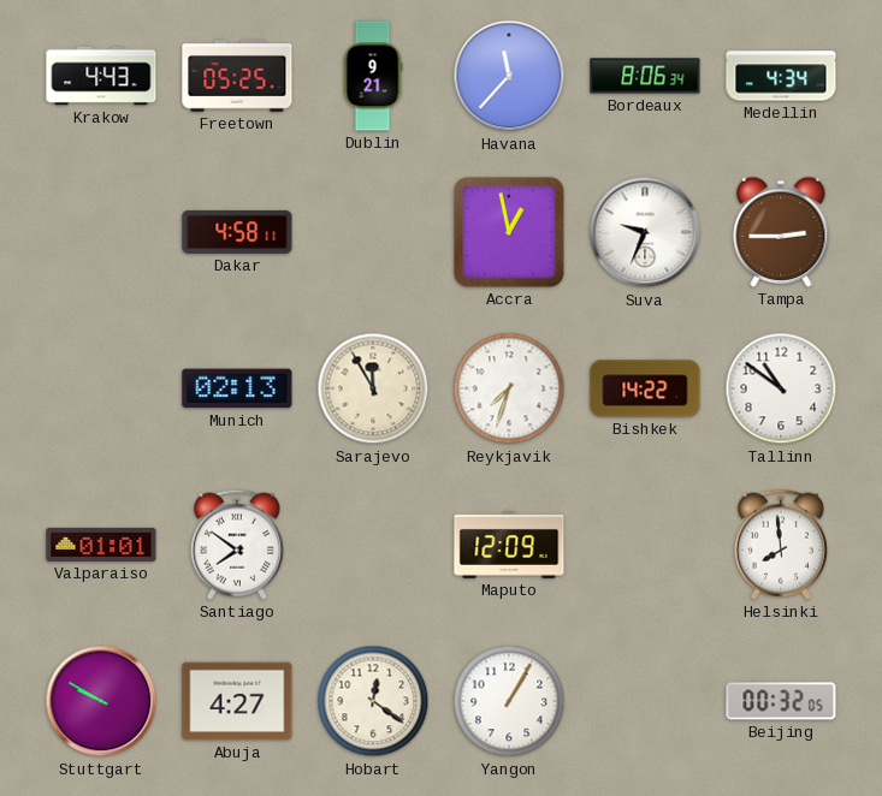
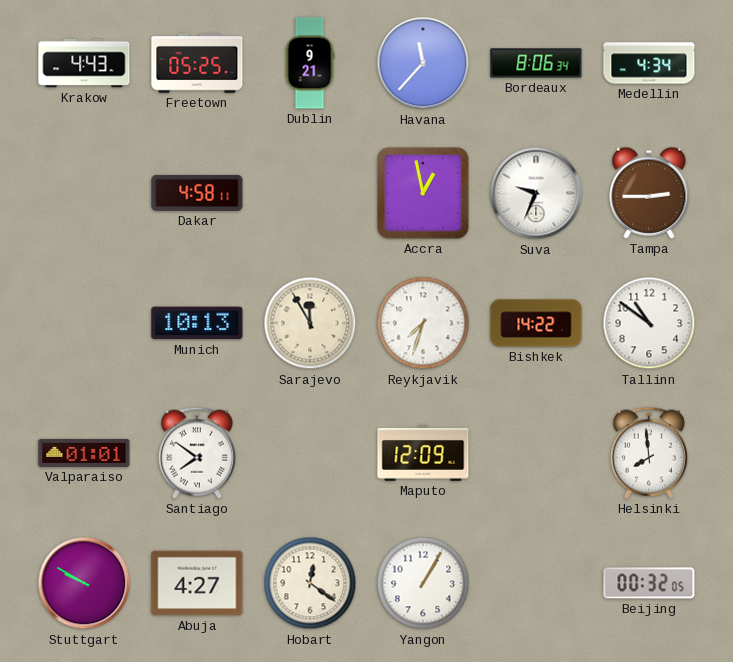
Munich: 02:13 -> 10:13 (197, 323)
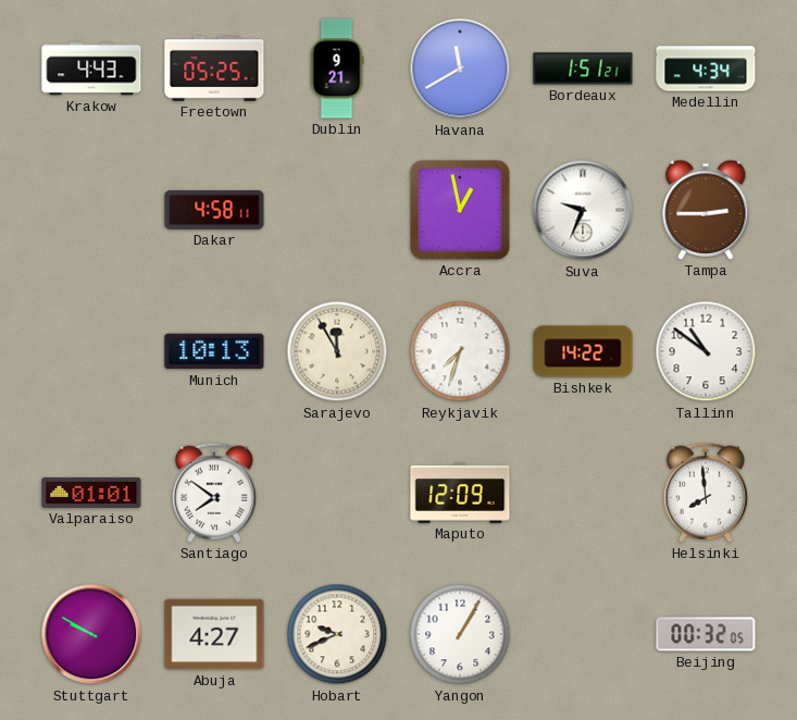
Havana: 11:37 -> 11:40 (460, 69)
Bordeaux: 8:06 -> 1:51 (583, 69)
Hobart: 12:21 -> 9:41 (337, 634)
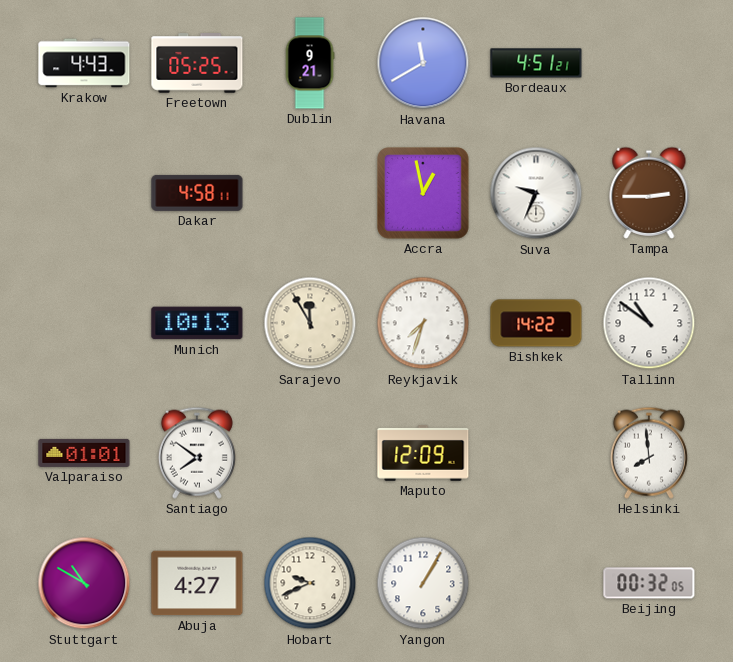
Bordeaux: 1:51 -> 4:51 (536, 63)
Medellin: 4:34 -> none (706, 69)
Stuttgart: 9:50 -> 10:50 (84, 583)
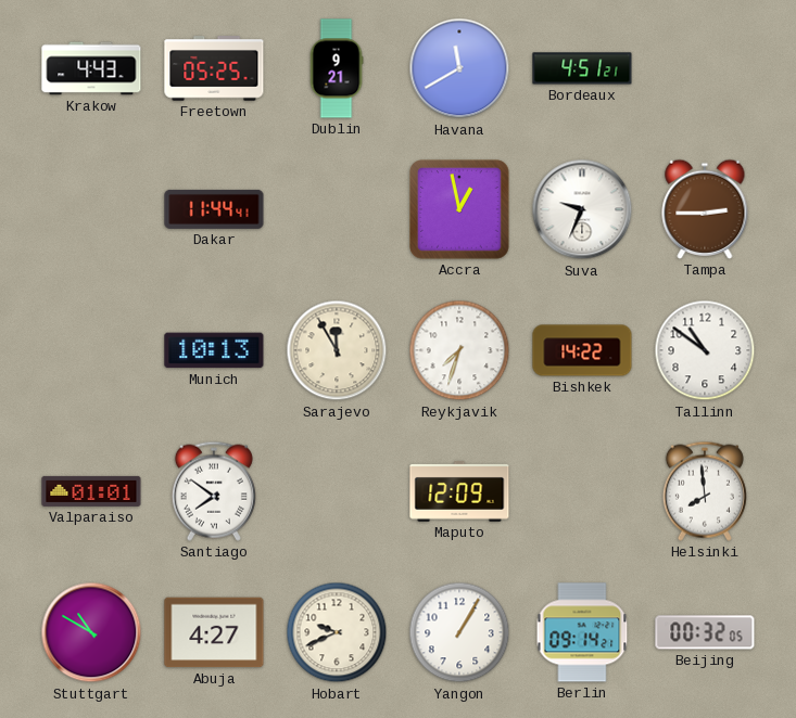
Dakar: 4:58 -> 11:44 (214, 209)
Berlin: none -> 09:14 (582, 632)
